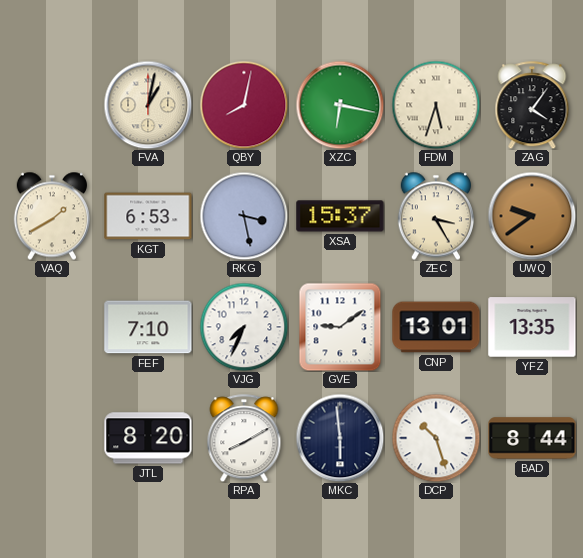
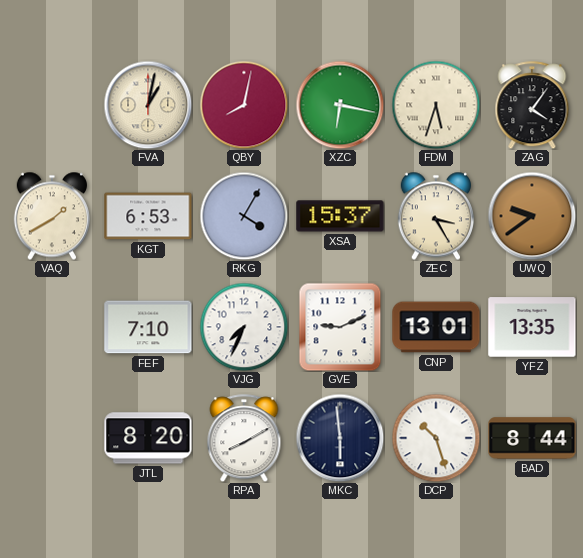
RKG: 3:28 -> 4:05 (244, 216)
GVE: 9:09 -> 9:11 (340, 327)
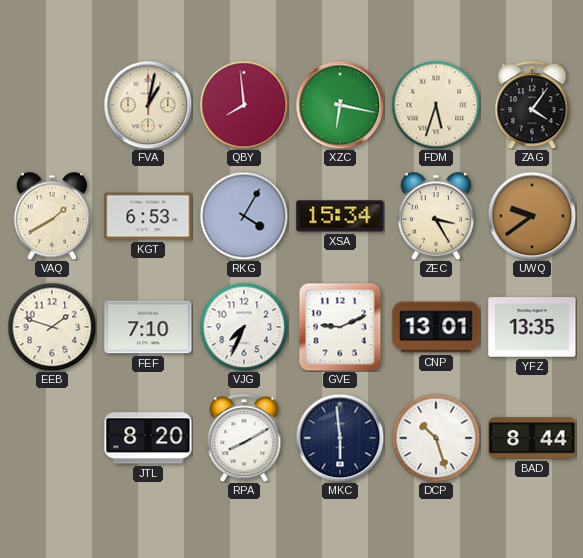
QBY: 8:02 -> 7:59 (244, 105)
XSA: 15:37 -> 15:34 (340, 216)
EEB: none -> 1:48 (52, 327)
